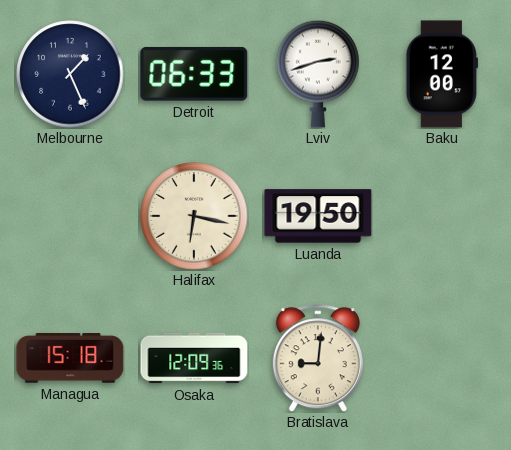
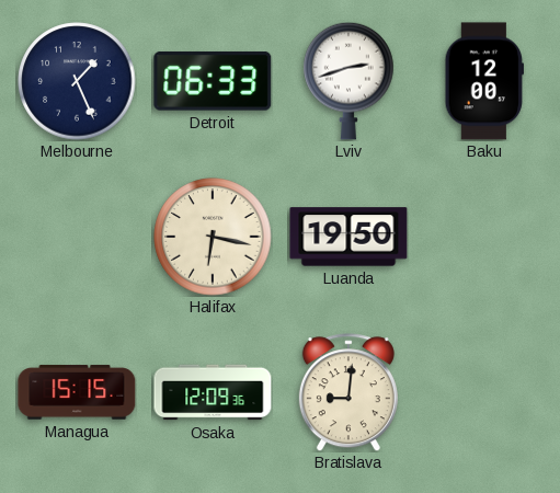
Managua: 15:18 -> 15:15 (77, 392)
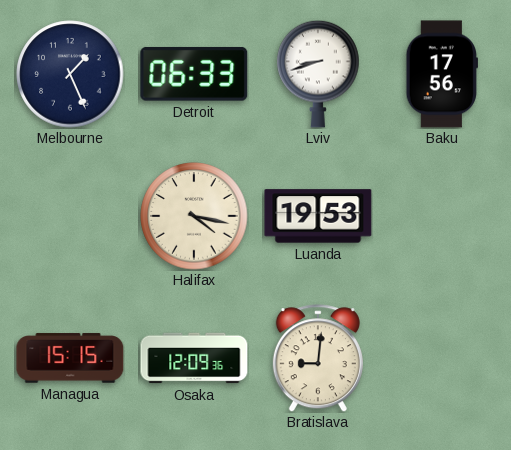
Lviv: 2:42 -> 8:42 (318, 74)
Baku: 12:00 -> 17:56 (441, 74)
Halifax: 6:17 -> 4:17 (194, 216)
Luanda: 19:50 -> 19:53 (318, 216)
